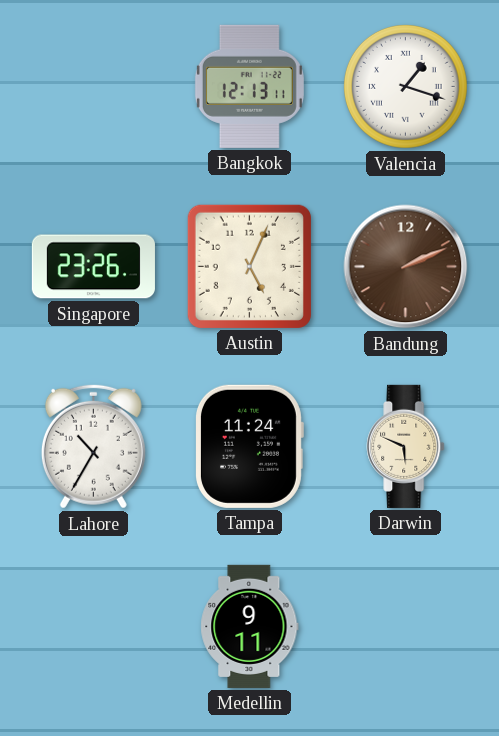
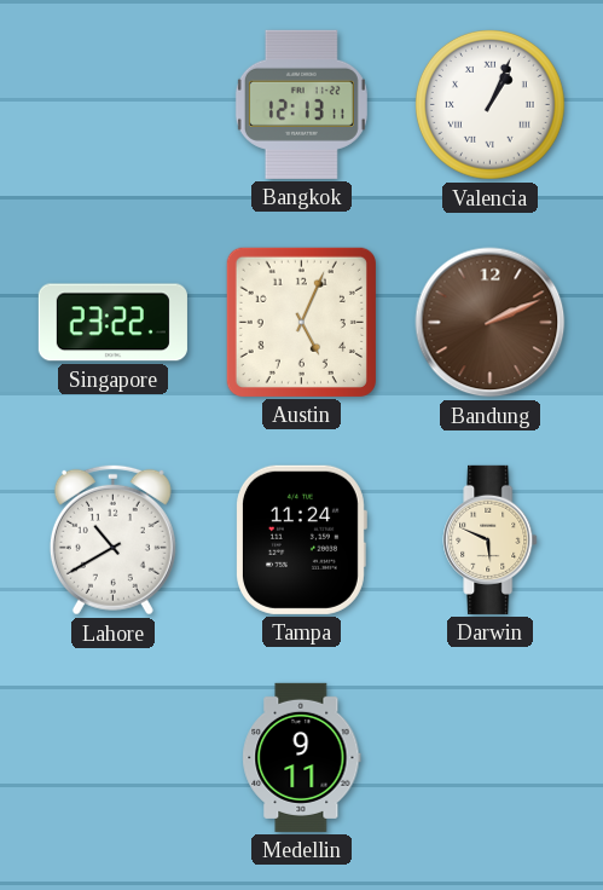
Valencia: 1:18 -> 1:04 (489, 104)
Singapore: 23:26 -> 23:22 (112, 323)
Lahore: 10:35 -> 10:40 (112, 539)
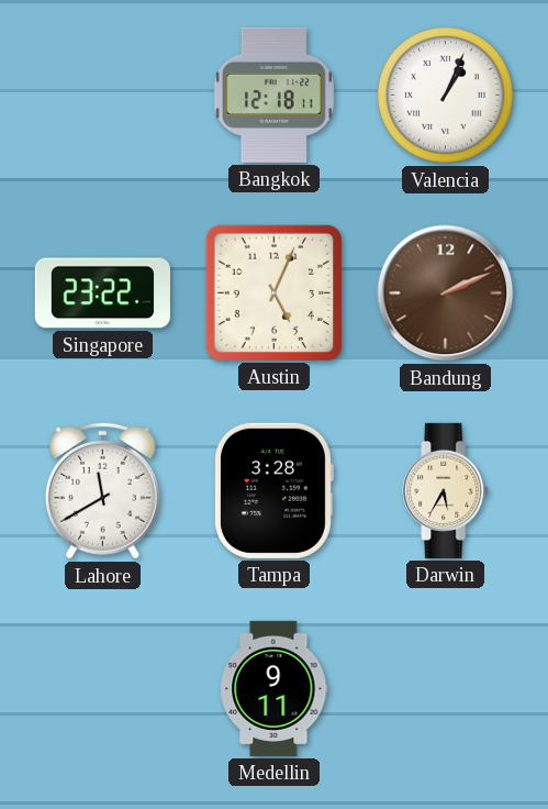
Bangkok: 12:13 -> 12:18 (273, 95)
Lahore: 10:40 -> 11:40 (102, 490)
Tampa: 11:24 -> 3:28 (275, 490)
Darwin: 5:49 -> 5:35 (446, 490)
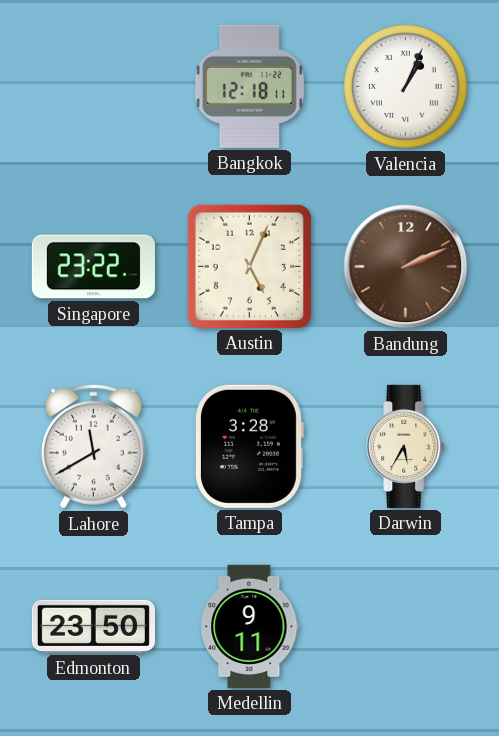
Edmonton: none -> 23:50 (93, 626)
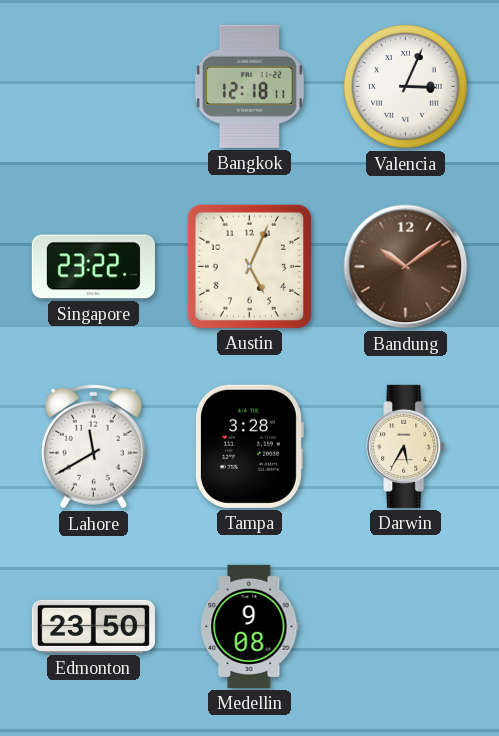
Valencia: 1:04 -> 3:04 (405, 86)
Bandung: 2:11 -> 10:09 (406, 267)
Medellin: 9:11 -> 9:08 (250, 626)
